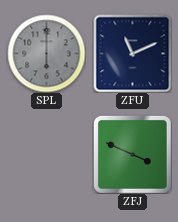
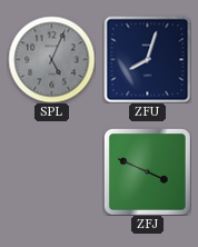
SPL: 6:00 -> 5:04 (51, 59)
ZFU: 11:11 -> 8:03 (147, 59)
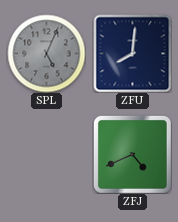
ZFU: 8:03 -> 8:01 (132, 53)
ZFJ: 3:49 -> 4:41 (132, 154)
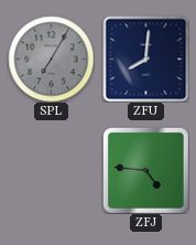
SPL: 5:04 -> 7:05 (51, 58)
ZFJ: 4:41 -> 4:46 (145, 170)
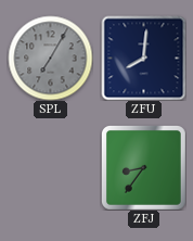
ZFJ: 4:46 -> 8:36 (143, 167)
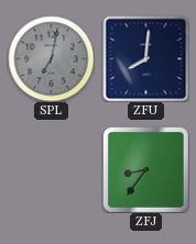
SPL: 7:05 -> 7:02 (51, 58)
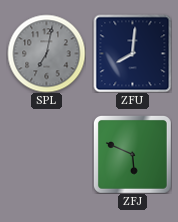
ZFJ: 8:36 -> 5:49 (132, 154)
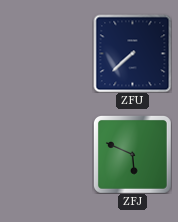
SPL: 7:02 -> none (46, 53)
ZFU: 8:01 -> 7:38 (132, 53)
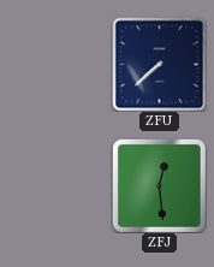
ZFJ: 5:49 -> 12:29 (159, 185)
